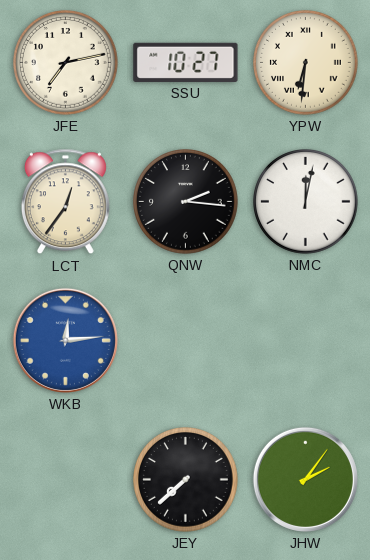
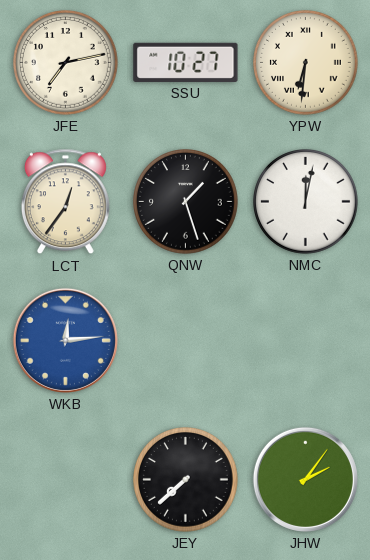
QNW: 2:16 -> 1:27 (186, 202)
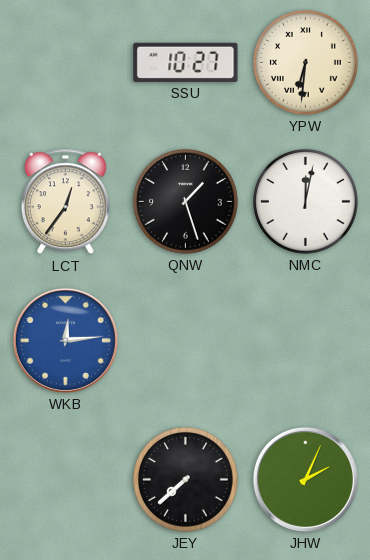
JFE: 7:13 -> none (66, 63)
JHW: 2:06 -> 2:04 (305, 479)
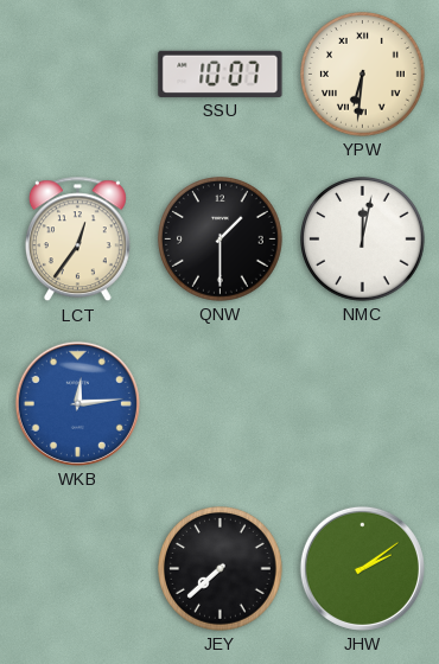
SSU: 10:27 -> 10:07 (221, 74)
QNW: 1:27 -> 1:30 (221, 240)
JHW: 2:04 -> 2:09 (362, 568)
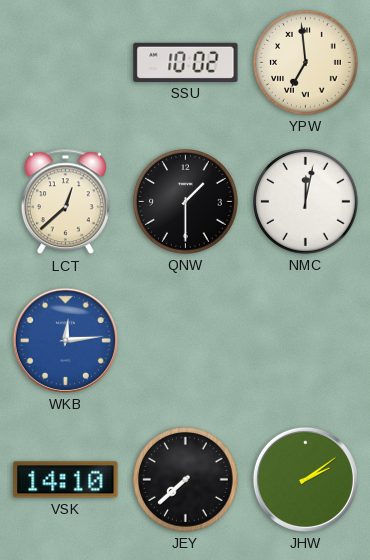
SSU: 10:07 -> 10:02 (186, 62)
YPW: 6:31 -> 6:59 (306, 63)
LCT: 12:36 -> 12:38 (65, 202)
VSK: none -> 14:10 (66, 480)
